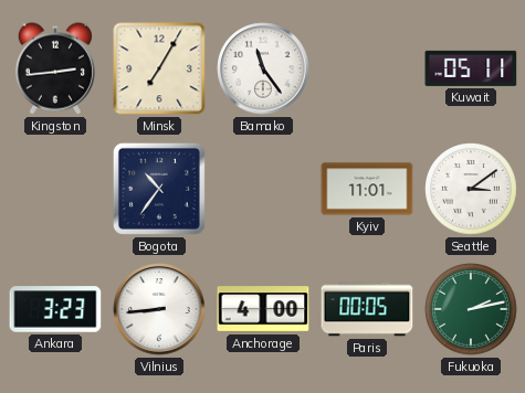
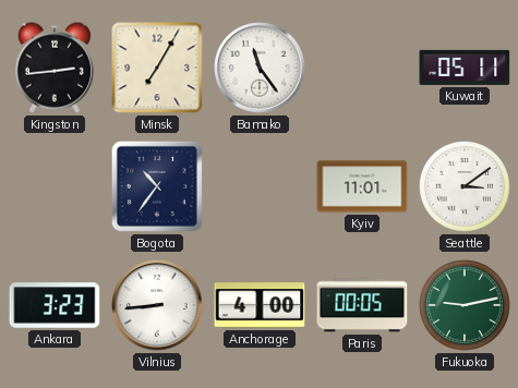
Fukuoka: 2:13 -> 9:13 (465, 305)
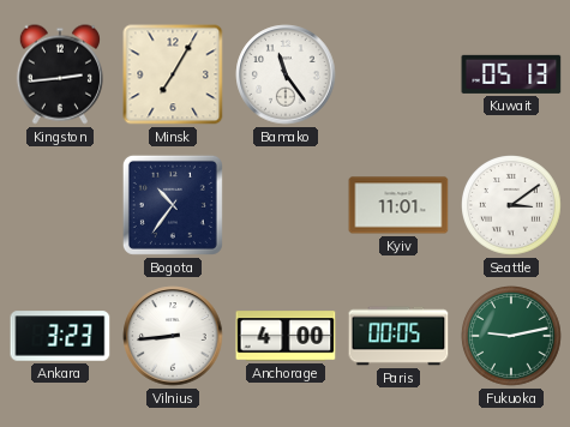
Kuwait: 05:11 -> 05:13 (511, 74)
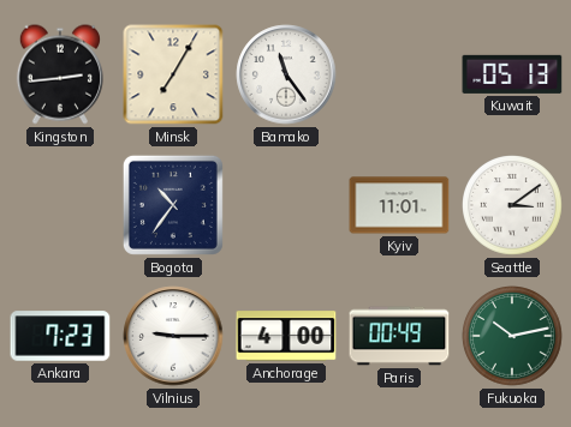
Ankara: 3:23 -> 7:23 (60, 336)
Vilnius: 8:44 -> 9:15 (173, 336)
Paris: 00:05 -> 00:49 (399, 336)
Fukuoka: 9:13 -> 10:13 (512, 336)
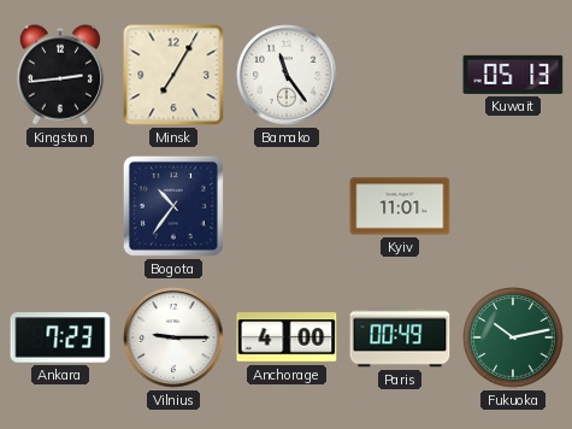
Seattle: 3:09 -> none (512, 205)
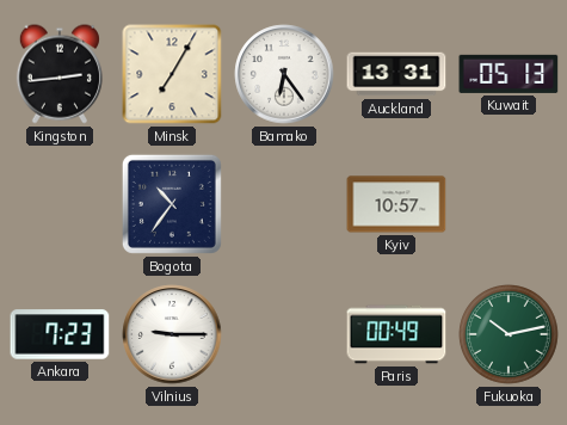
Bamako: 11:24 -> 6:24 (284, 74)
Auckland: none -> 13:31 (396, 74)
Kyiv: 11:01 -> 10:57 (396, 204)
Anchorage: 4:00 -> none (287, 337)
